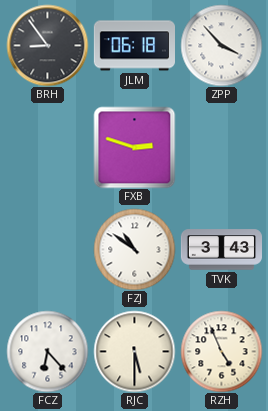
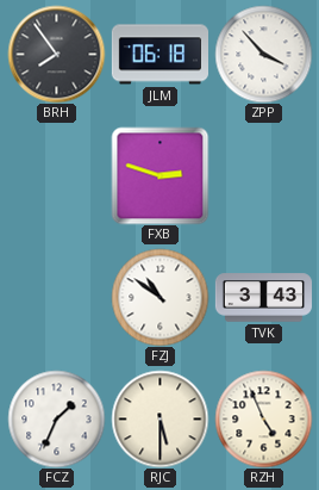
BRH: 8:54 -> 7:54 (56, 54)
FCZ: 6:23 -> 1:34 (56, 418)
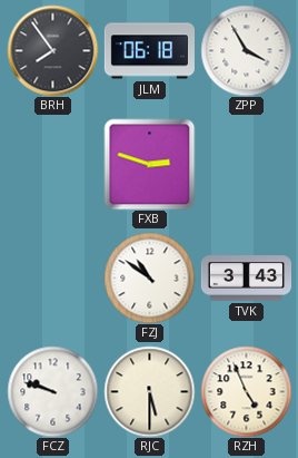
ZPP: 3:53 -> 3:55 (246, 50)
FCZ: 1:34 -> 9:48 (52, 391)
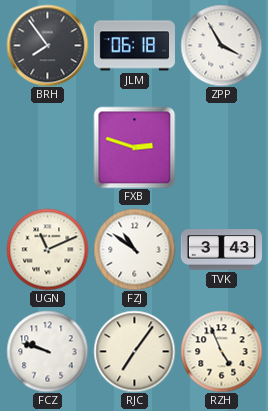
UGN: none -> 11:11 (47, 249)
RJC: 5:30 -> 7:06 (134, 351)
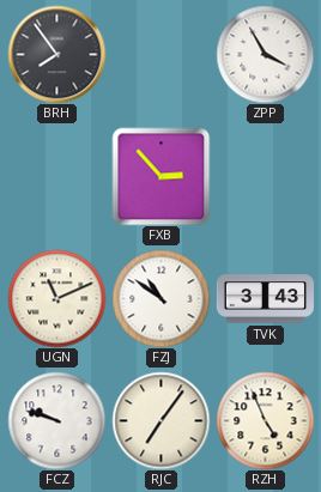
JLM: 06:18 -> none (134, 46)
FXB: 2:48 -> 2:53 (160, 176)
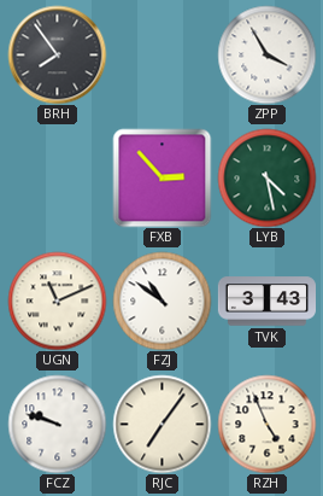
LYB: none -> 4:28 (266, 177)
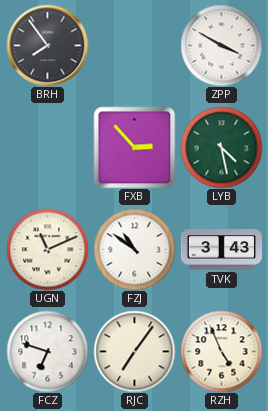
ZPP: 3:55 -> 3:50 (221, 45)
FCZ: 9:48 -> 6:48 (47, 351)
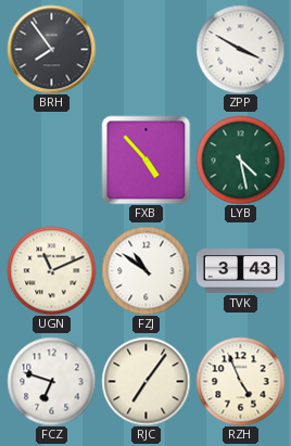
FXB: 2:53 -> 4:53 (145, 160)
